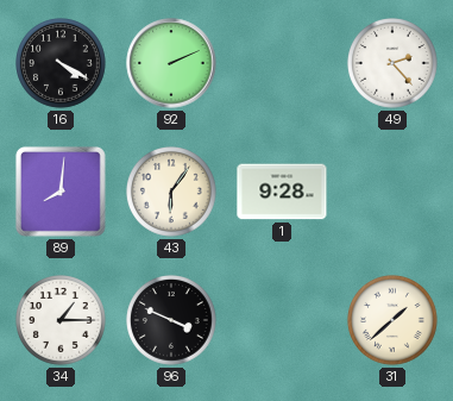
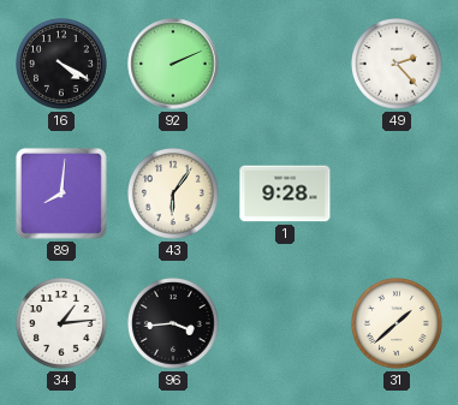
34: 1:15 -> 1:14 (63, 324)
96: 3:49 -> 3:44 (174, 324)
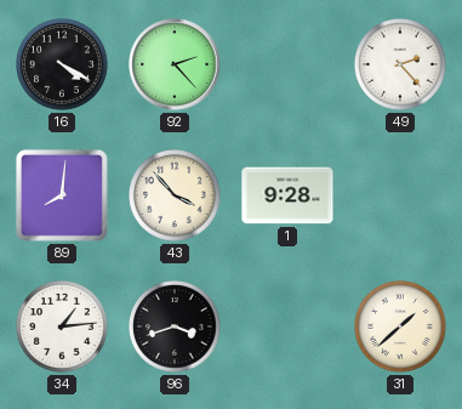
92: 2:11 -> 2:23 (175, 64)
43: 6:06 -> 3:53 (176, 197)
96: 3:44 -> 3:42 (176, 328)
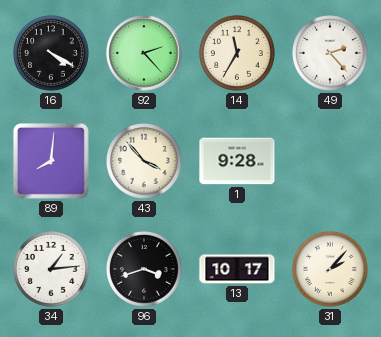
14: none -> 11:35 (238, 54)
13: none -> 10:17 (237, 269)
31: 1:38 -> 2:07 (331, 270)
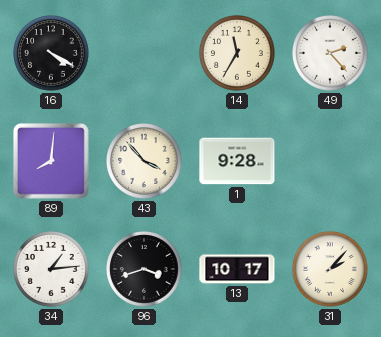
92: 2:23 -> none (144, 53)
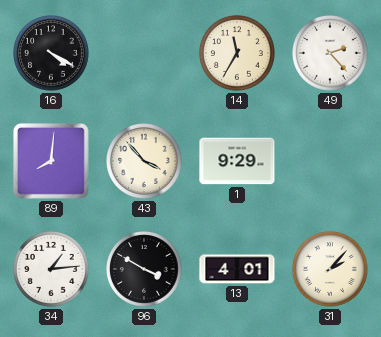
1: 9:28 -> 9:29 (237, 161)
96: 3:42 -> 3:50 (145, 270)
13: 10:17 -> 4:01 (237, 269)
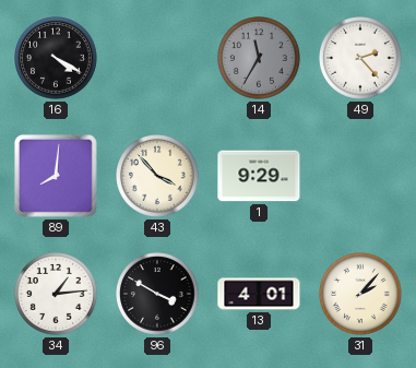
14 dial: cream -> grey (260, 59)
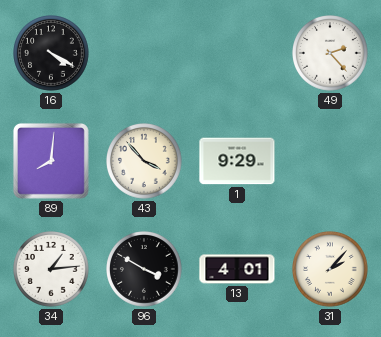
14: 11:35 -> none (260, 59)
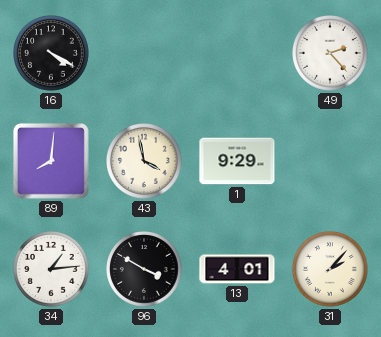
43: 3:53 -> 3:58 (145, 162)
